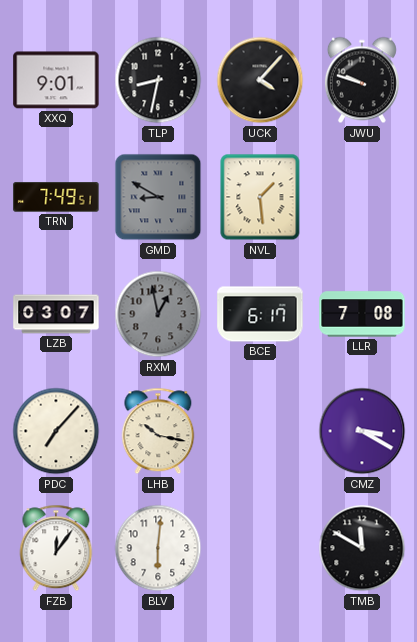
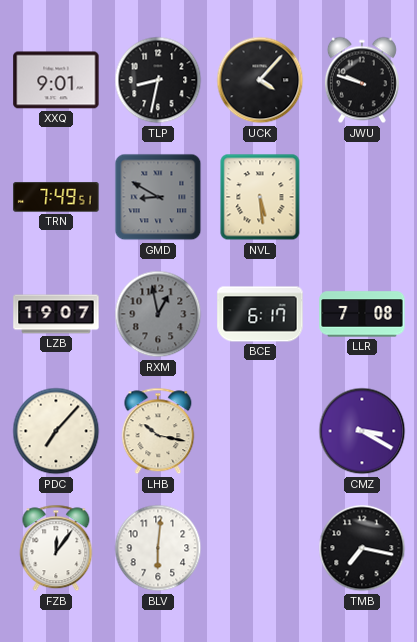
NVL: 1:29 -> 5:29 (260, 197)
LZB: 03:07 -> 19:07 (56, 314)
TMB: 11:50 -> 7:17 (362, 548)
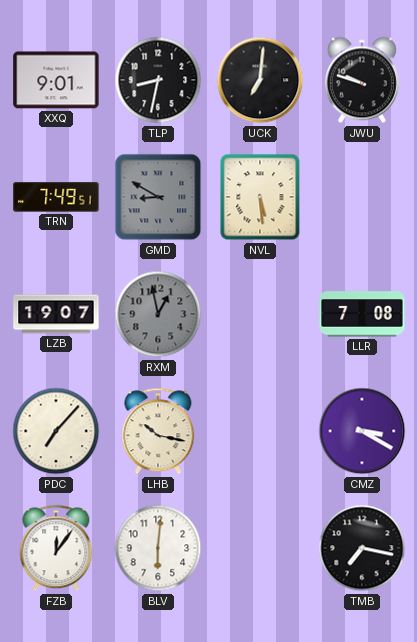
UCK: 4:07 -> 7:01 (260, 80)
BCE: 6:17 -> none (260, 314)
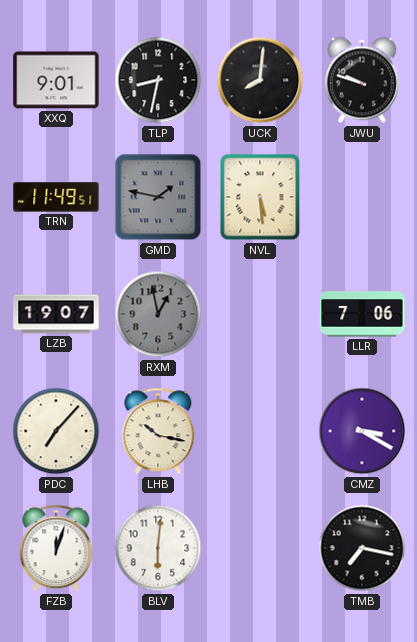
UCK: 7:01 -> 8:01 (260, 80)
TRN: 7:49 -> 11:49 (56, 197)
GMD: 8:50 -> 1:47 (158, 197)
LLR: 7:08 -> 7:06 (362, 314)
FZB: 12:06 -> 12:03 (56, 548)
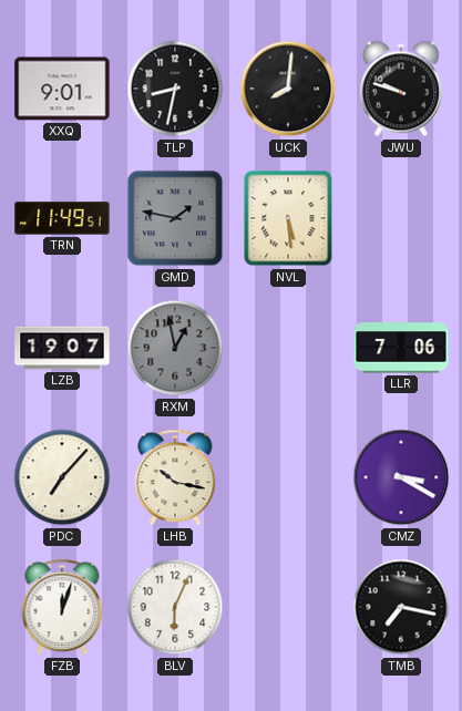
BLV: 6:01 -> 6:04 (175, 607)
